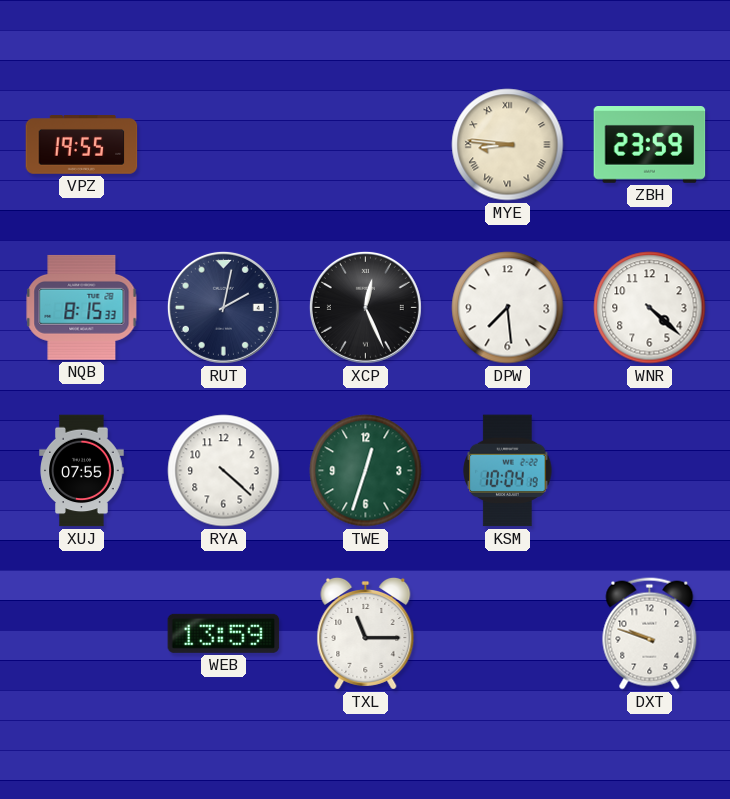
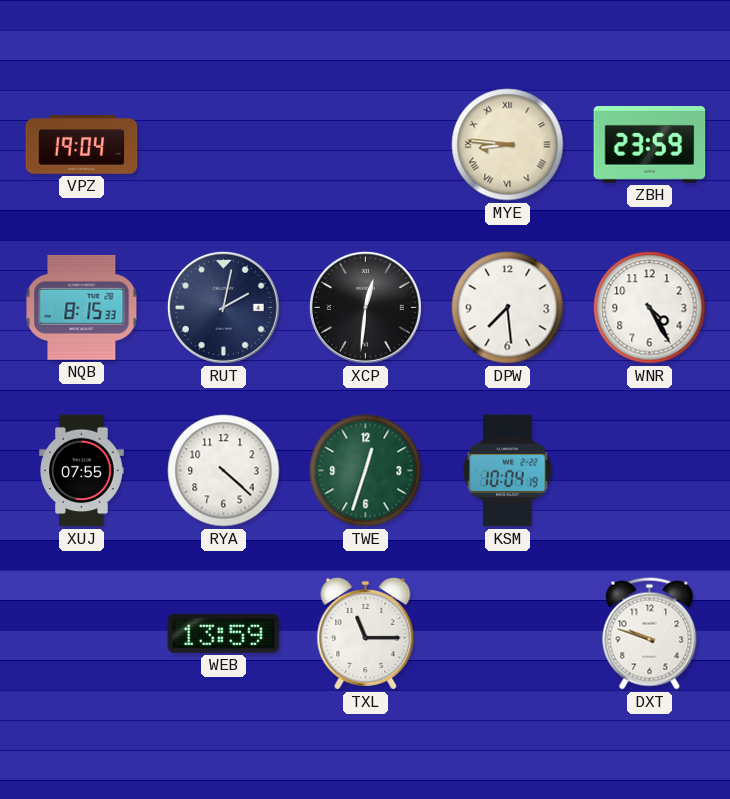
VPZ: 19:55 -> 19:04 (82, 145)
XCP: 12:26 -> 12:31 (365, 307)
WNR: 4:22 -> 4:25 (650, 308)
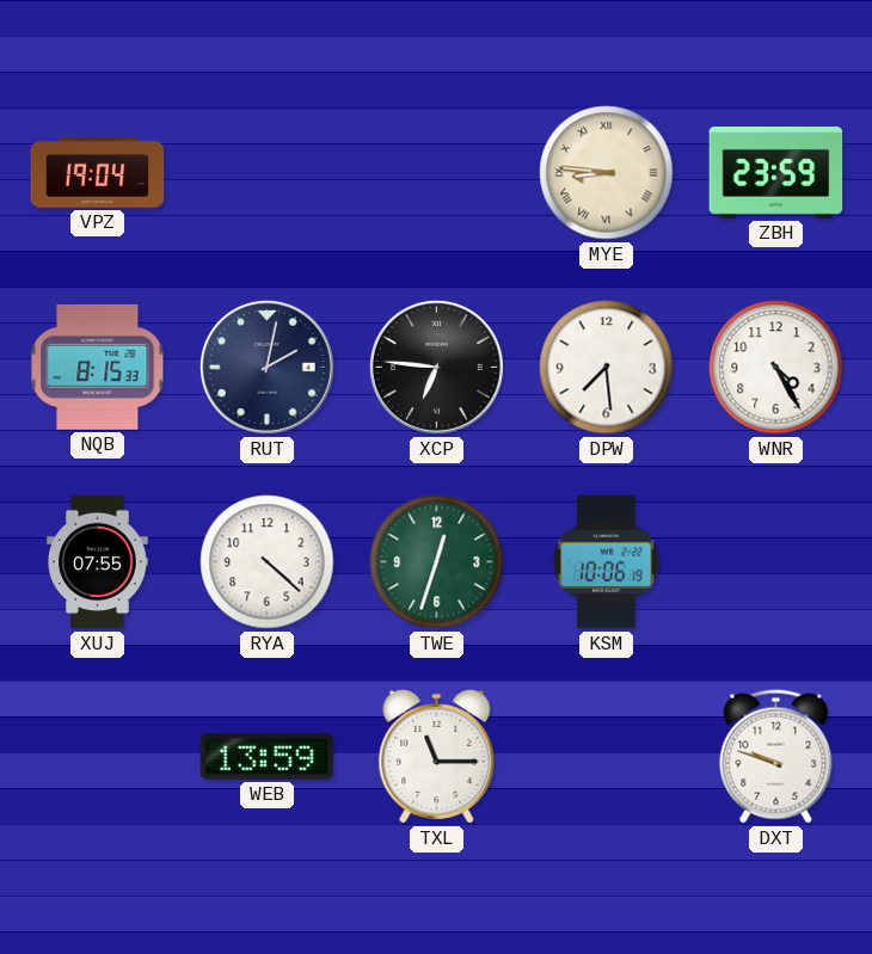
XCP: 12:31 -> 6:46 (436, 367)
KSM: 10:04 -> 10:06 (607, 562)
